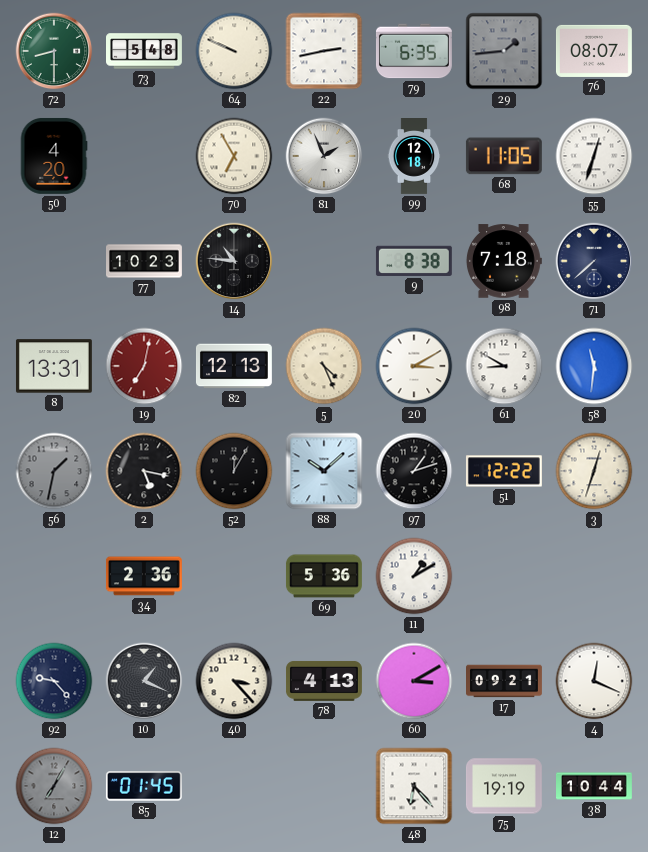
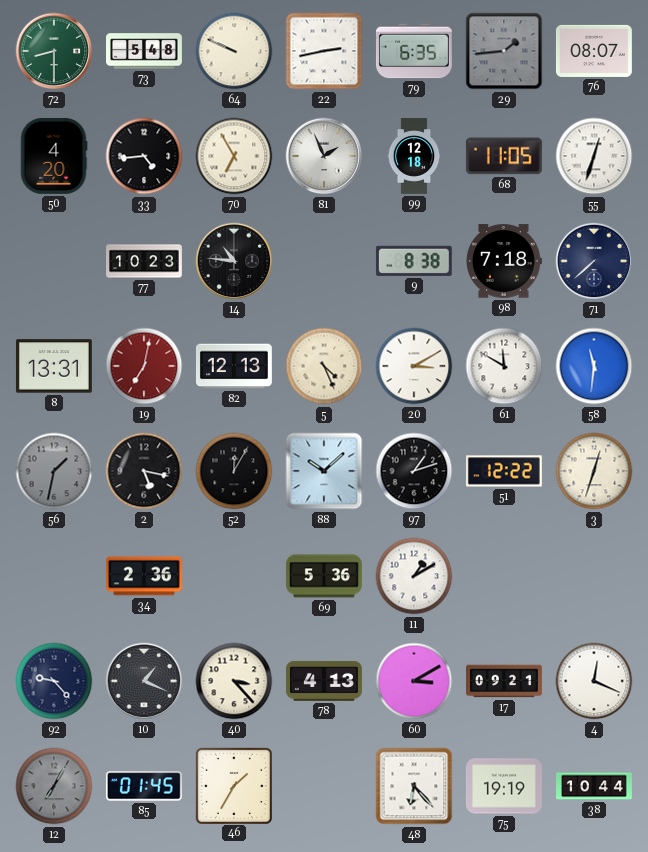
33: none -> 4:44 (144, 156)
61: 8:50 -> 11:50 (504, 366)
46: none -> 1:35 (233, 785)
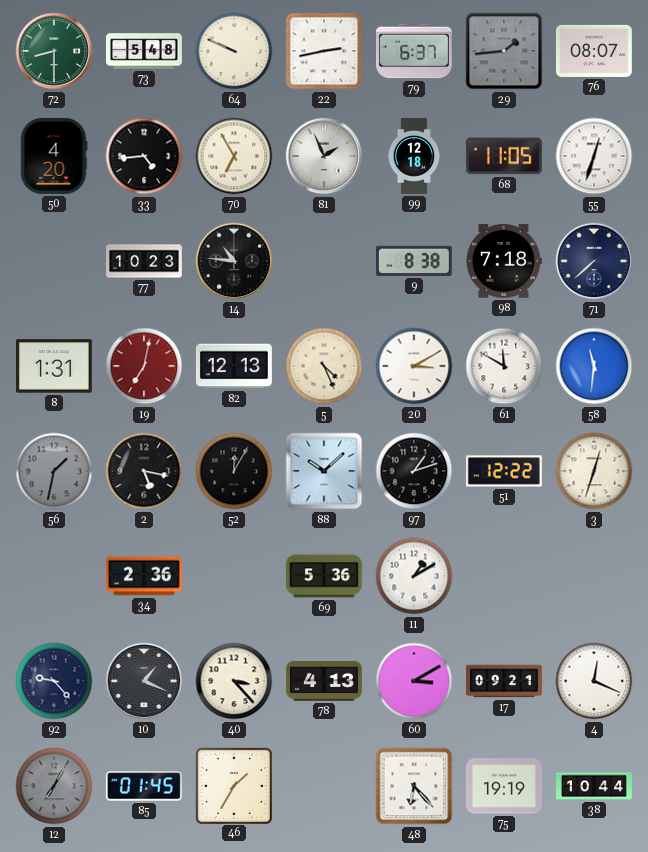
79: 6:35 -> 6:37 (414, 51)
8: 13:31 -> 1:31 (54, 366)
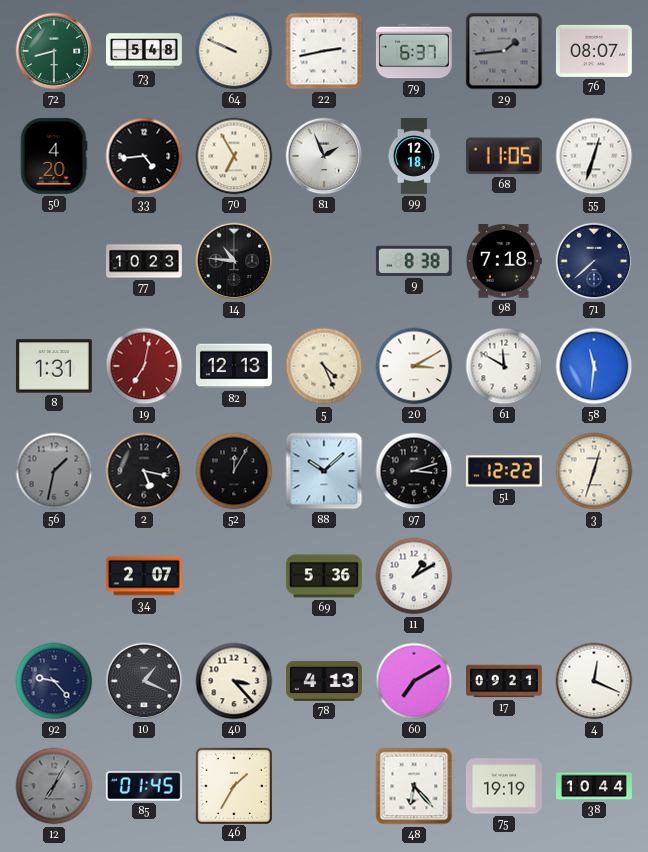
97: 1:12 -> 3:12 (414, 471)
34: 2:36 -> 2:07 (144, 576)
60: 3:10 -> 7:10 (414, 681)
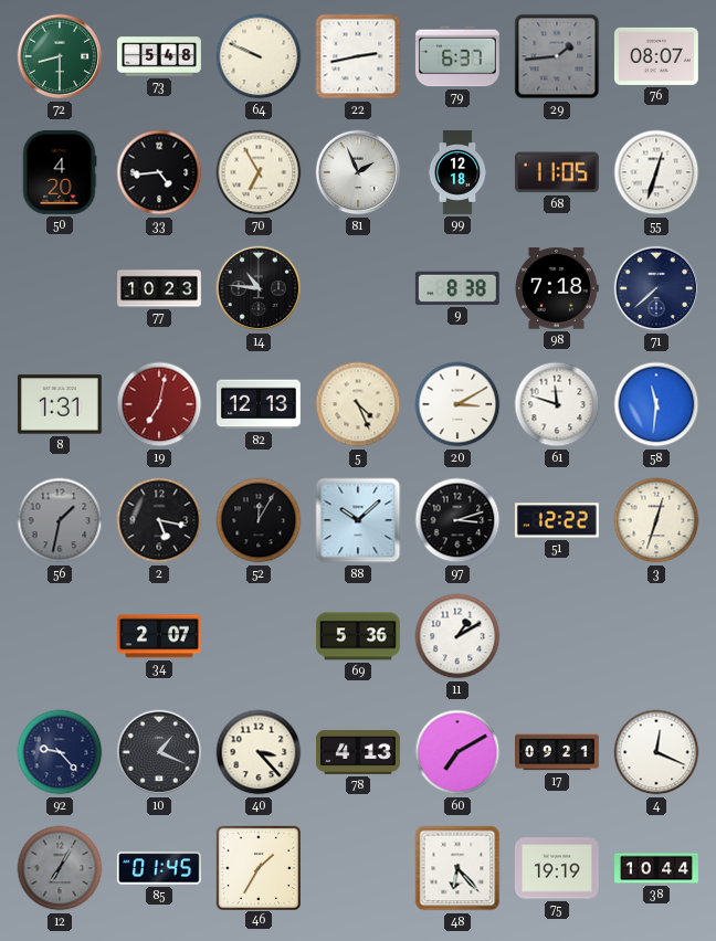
61: 11:50 -> 11:48 (557, 404)
